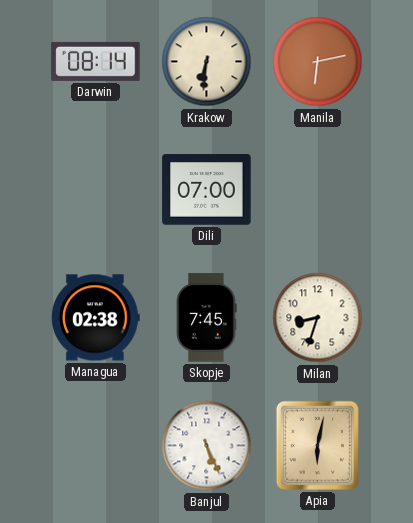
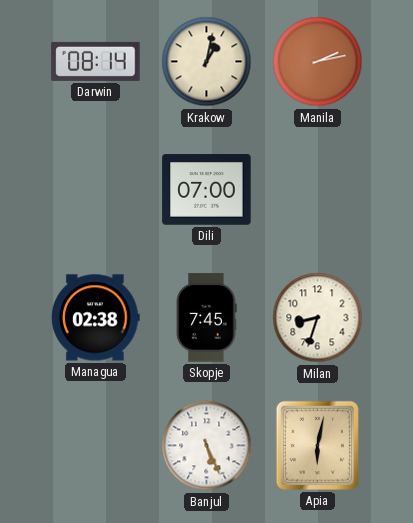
Krakow: 6:31 -> 1:02 (207, 62)
Manila: 6:13 -> 2:13 (318, 62)
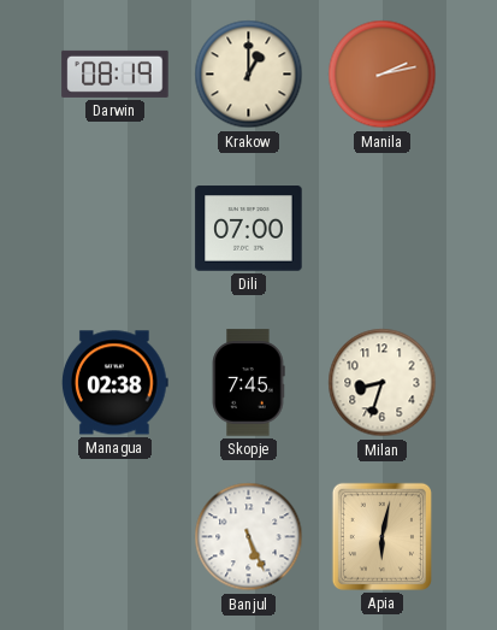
Darwin: 08:14 -> 08:19 (116, 73)
Krakow: 1:02 -> 1:00 (249, 75)
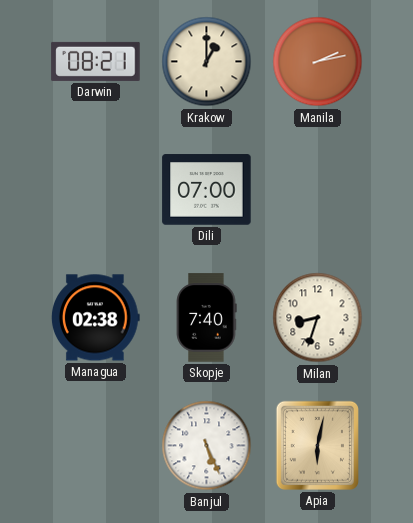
Darwin: 08:19 -> 08:21 (96, 61)
Skopje: 7:45 -> 7:40 (206, 318)
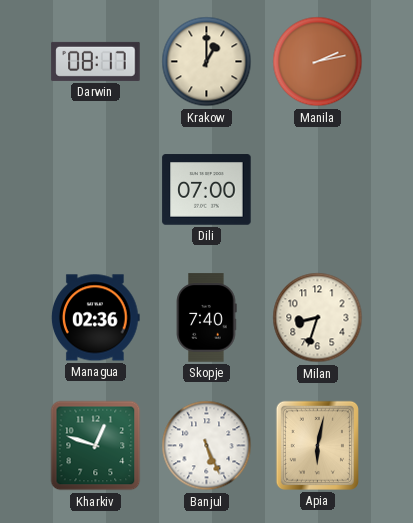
Darwin: 08:21 -> 08:17 (96, 61)
Managua: 02:38 -> 02:36 (95, 318)
Kharkiv: none -> 12:48 (96, 446)
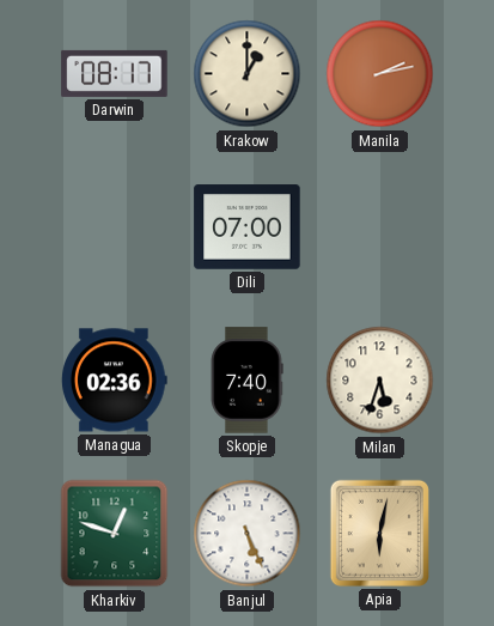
Milan: 8:33 -> 5:33 (380, 381)
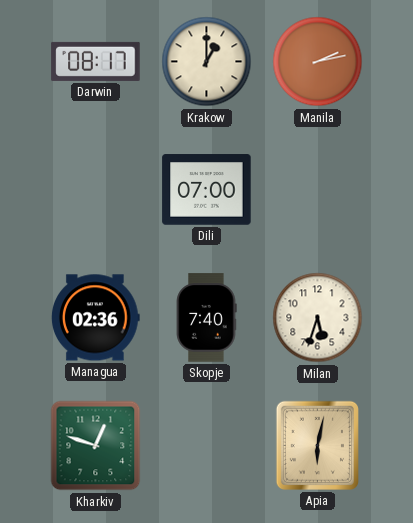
Banjul: 5:26 -> none (248, 534)
